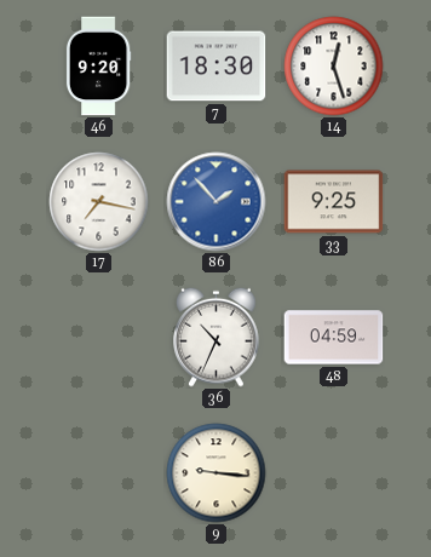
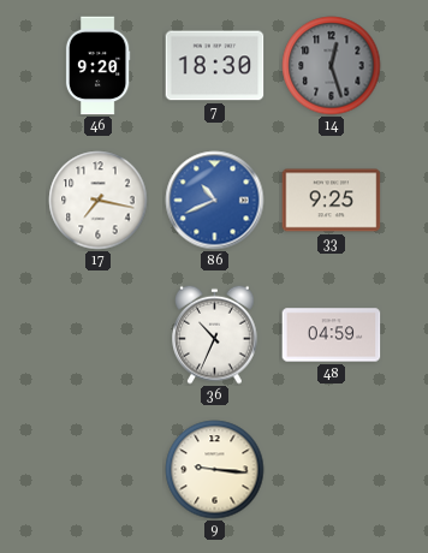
14 dial: white -> grey (332, 66)
86: 1:53 -> 10:41 (215, 201)
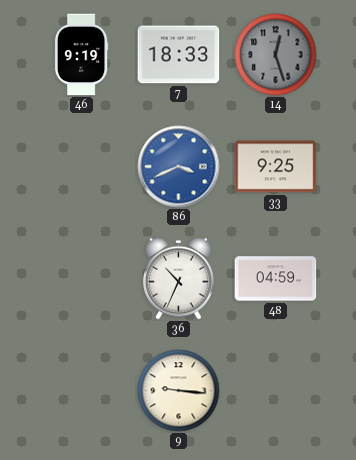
46: 9:20 -> 9:19 (81, 55)
7: 18:30 -> 18:33 (179, 55)
17: 7:17 -> none (99, 201)
86: 10:41 -> 3:41 (179, 167)
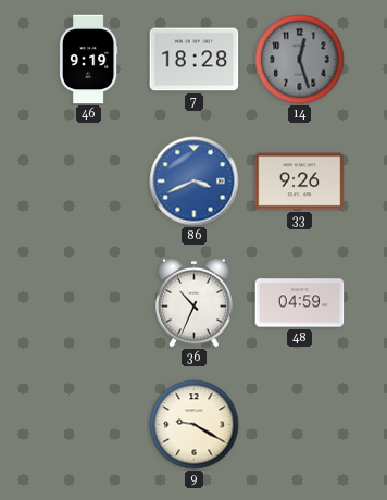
7: 18:33 -> 18:28 (195, 60)
33: 9:25 -> 9:26 (300, 182)
9: 9:16 -> 9:20 (195, 425)
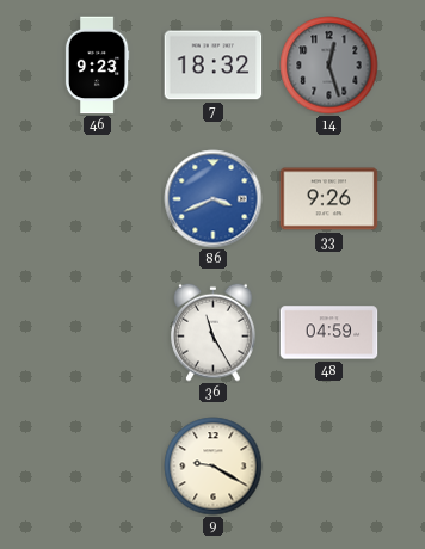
46: 9:19 -> 9:23 (97, 66)
7: 18:28 -> 18:32 (214, 66)
36: 10:34 -> 11:25 (214, 332)
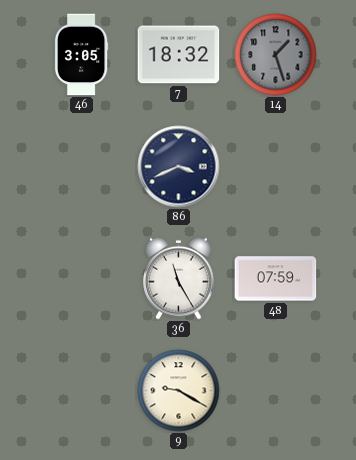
46: 9:23 -> 3:05 (81, 55)
14: 12:27 -> 1:27 (276, 55)
86 dial: blue -> navy (179, 167)
33: 9:26 -> none (329, 199)
48: 04:59 -> 07:59 (276, 279)
